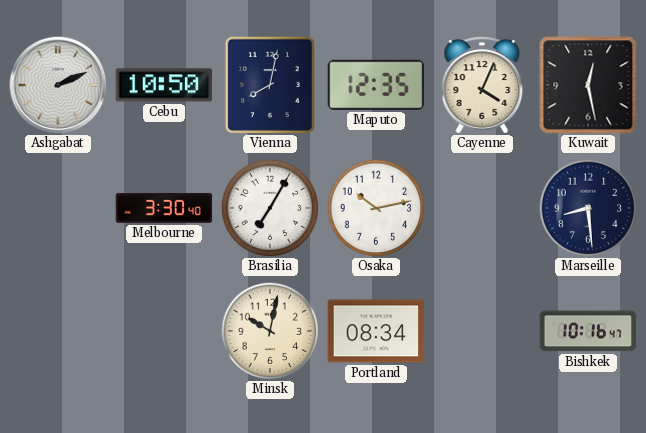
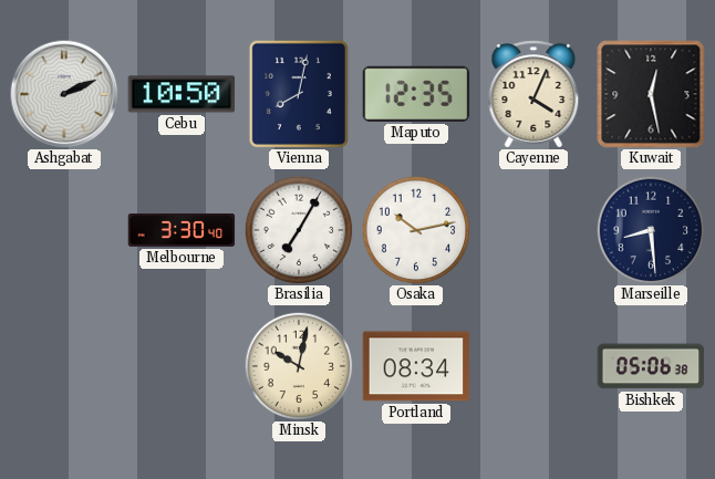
Bishkek: 10:16 -> 05:06 (651, 366)
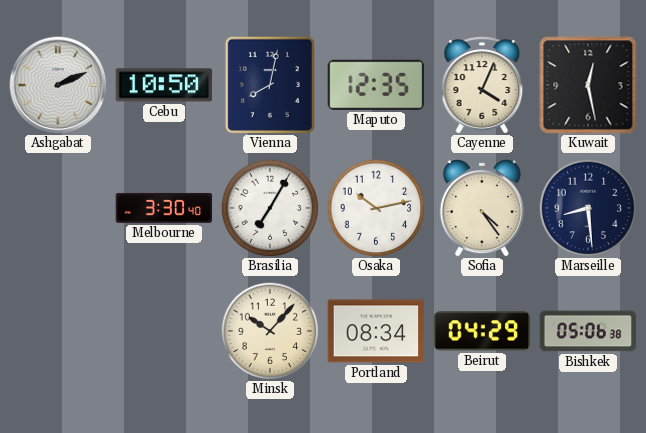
Sofia: none -> 4:24 (482, 209)
Minsk: 10:02 -> 10:07 (270, 331)
Beirut: none -> 04:29 (482, 331)
